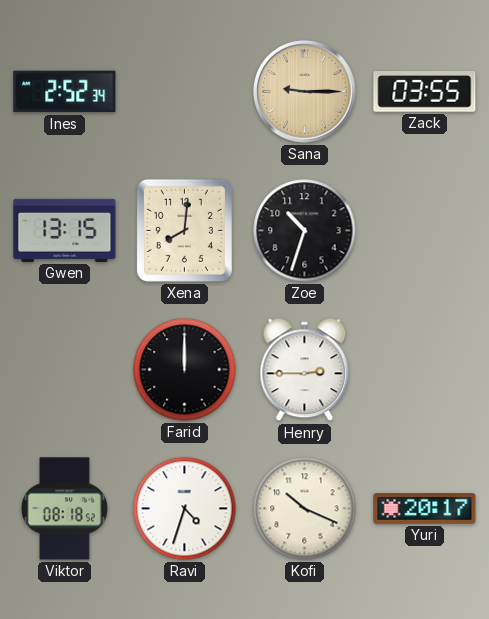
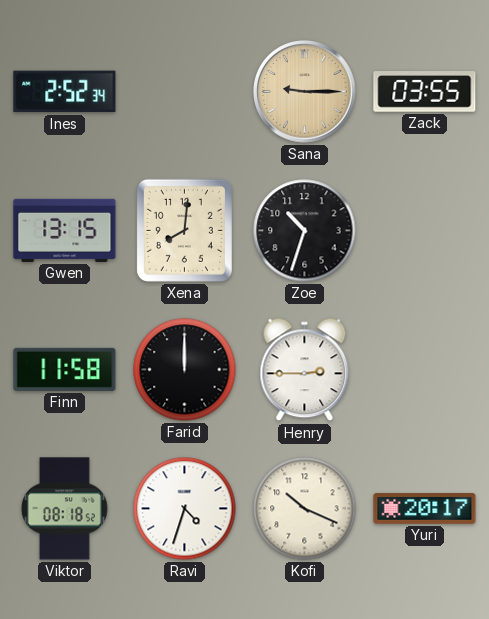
Finn: none -> 11:58 (65, 369)
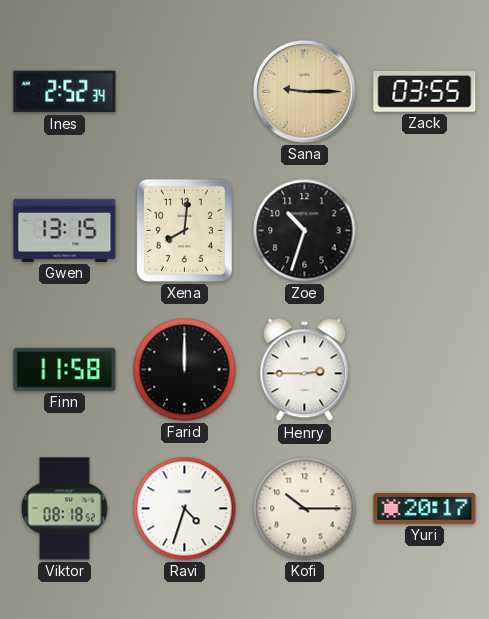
Kofi: 10:19 -> 10:15 (305, 509)
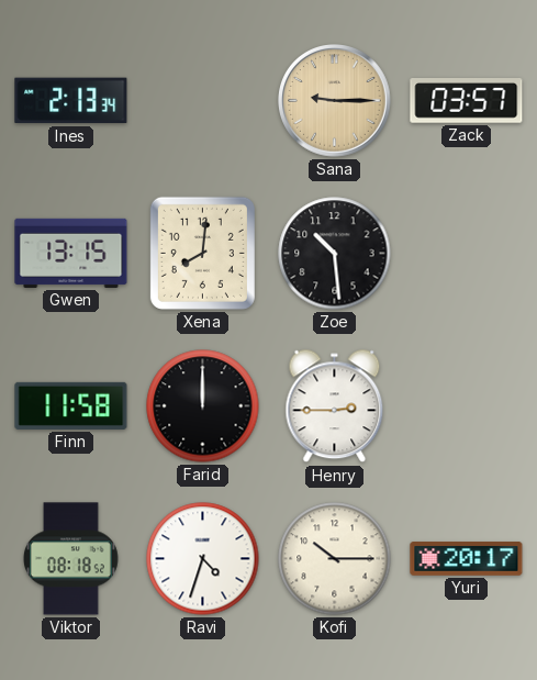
Ines: 2:52 -> 2:13 (71, 101)
Zack: 03:55 -> 03:57 (467, 101)
Zoe: 10:33 -> 10:29 (335, 254)
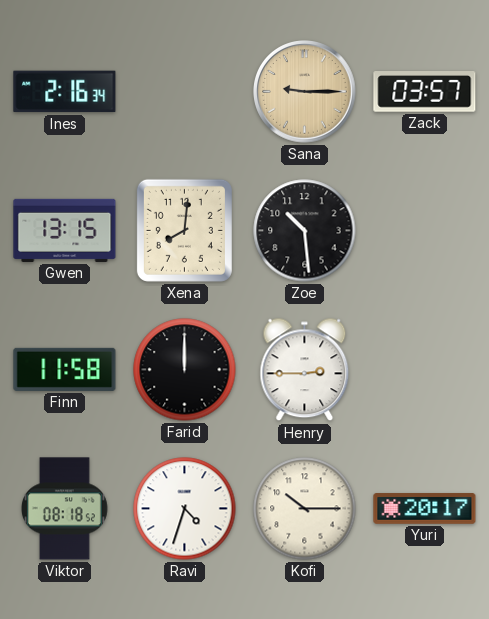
Ines: 2:13 -> 2:16 (65, 92)
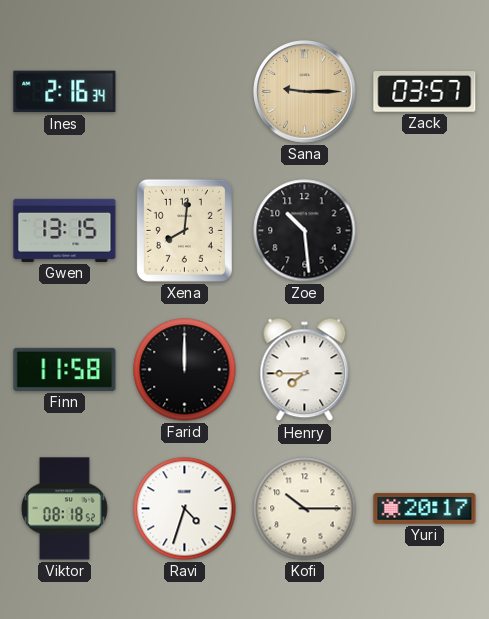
Henry: 2:45 -> 7:45 (305, 370)
